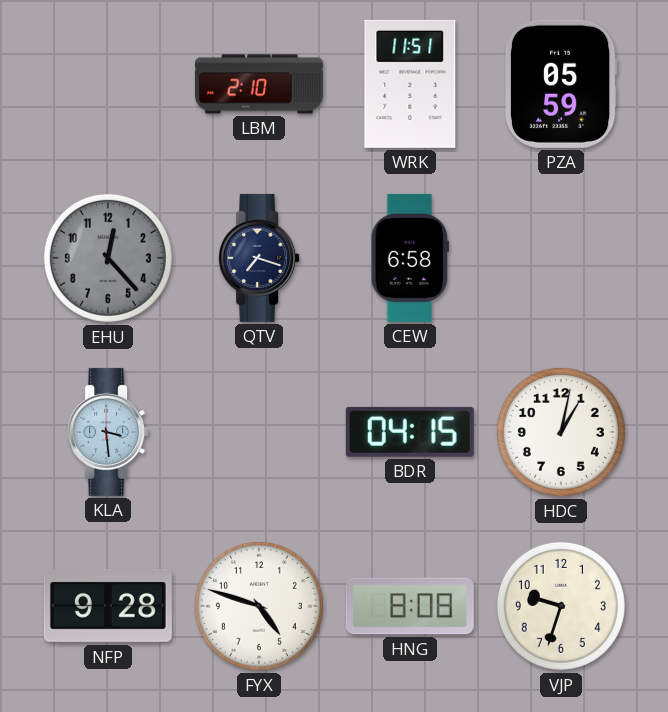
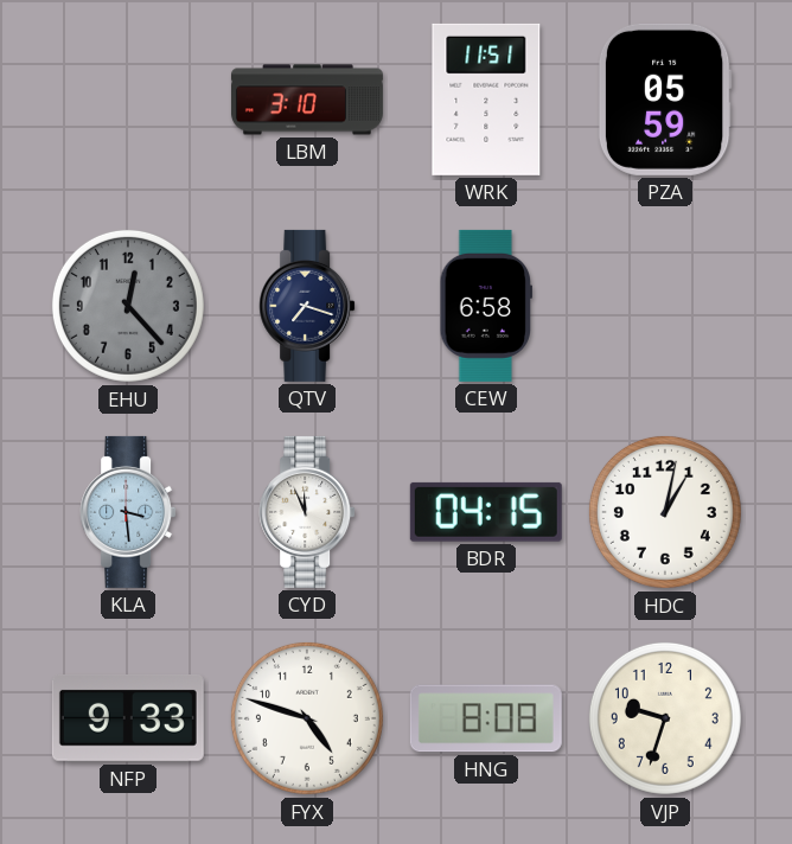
LBM: 2:10 -> 3:10 (307, 100)
CYD: none -> 11:56 (307, 512)
NFP: 9:28 -> 9:33 (128, 718)
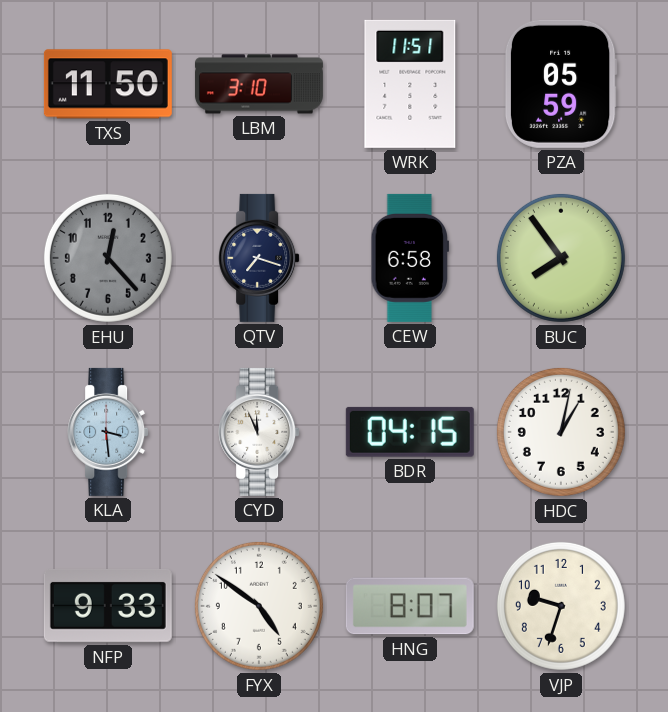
TXS: none -> 11:50 (108, 84)
BUC: none -> 7:54 (561, 258)
FYX: 4:48 -> 4:51 (259, 606)
HNG: 8:08 -> 8:07 (410, 606)
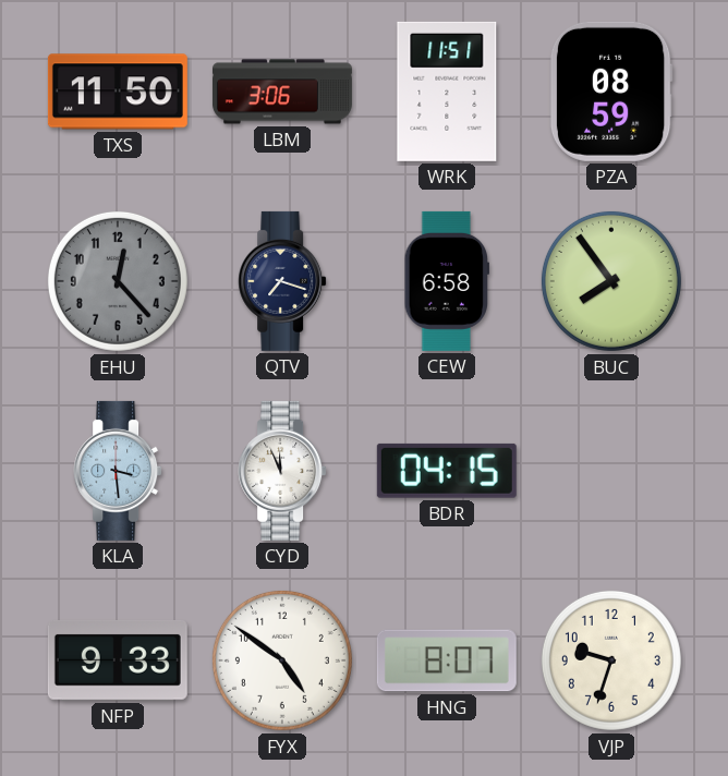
LBM: 3:10 -> 3:06 (282, 92)
PZA: 05:59 -> 08:59 (611, 92)
HDC: 1:02 -> none (561, 432)
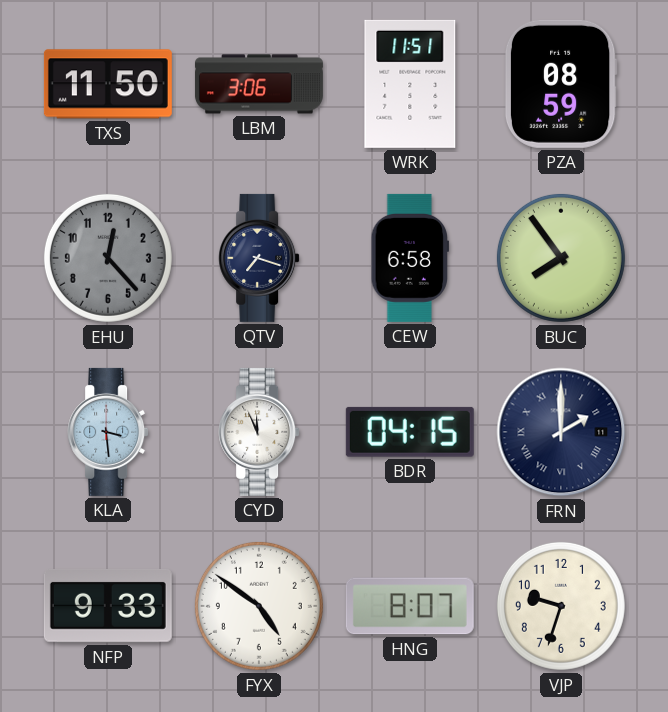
FRN: none -> 2:00 (561, 432)
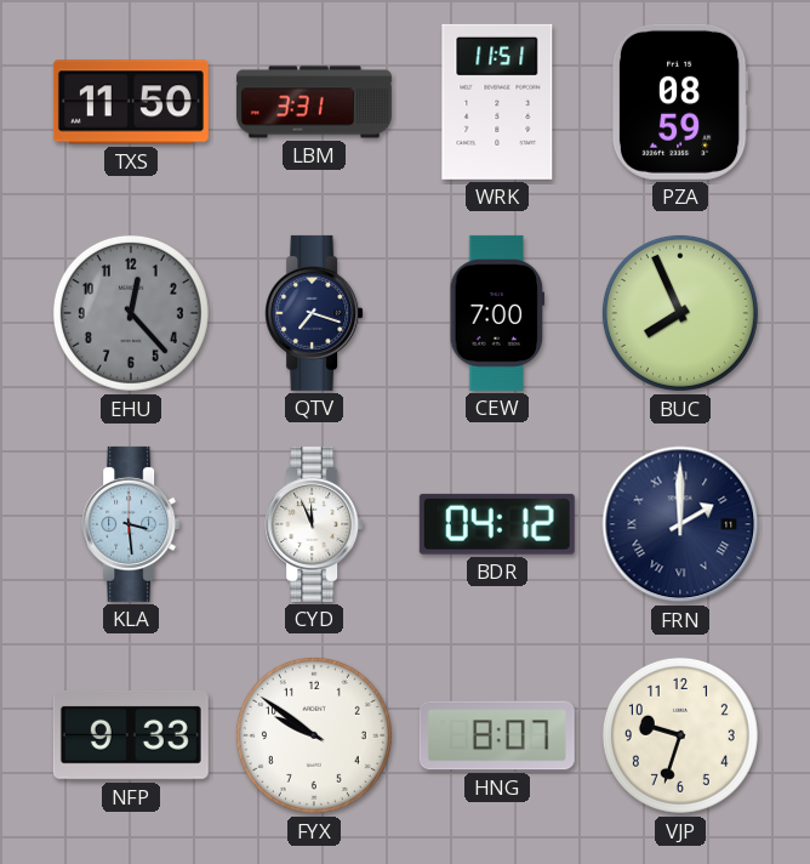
LBM: 3:06 -> 3:31 (314, 102)
CEW: 6:58 -> 7:00 (497, 313)
BUC: 7:54 -> 7:56 (680, 313)
BDR: 04:15 -> 04:12 (497, 524)
FYX: 4:51 -> 9:51 (314, 735)
